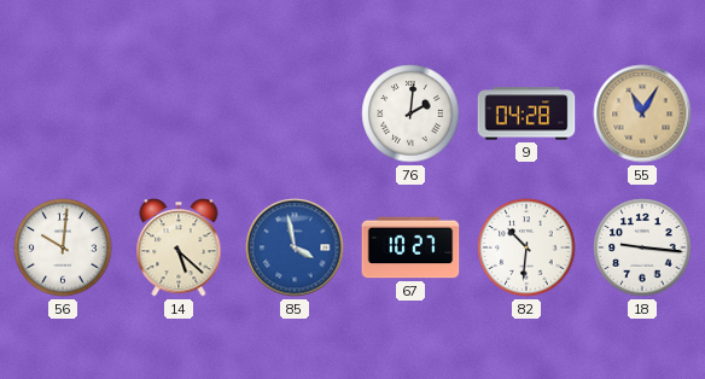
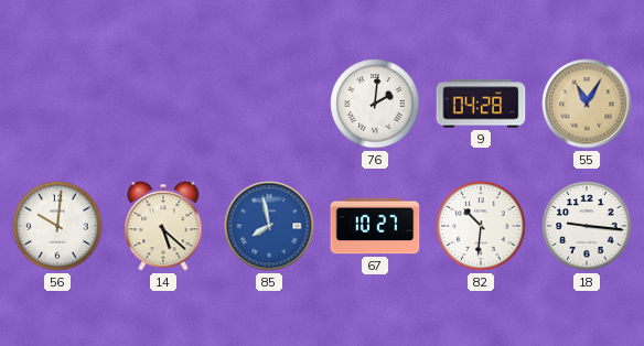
85: 3:58 -> 7:58 (269, 226)
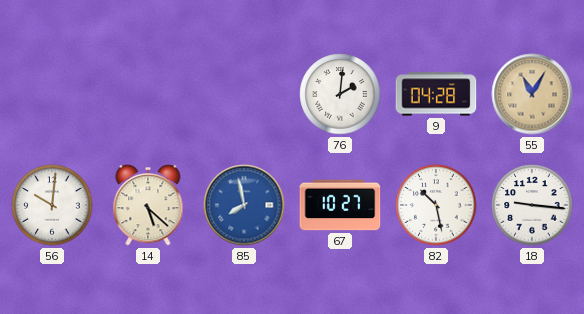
82: 10:31 -> 10:28 (436, 205)
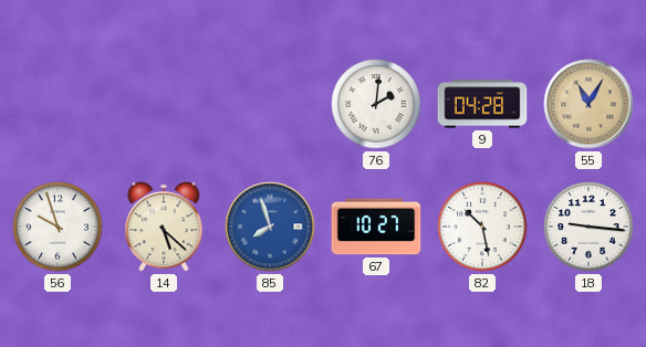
56: 10:01 -> 9:57 (58, 227)
85: 7:58 -> 7:57 (270, 227)
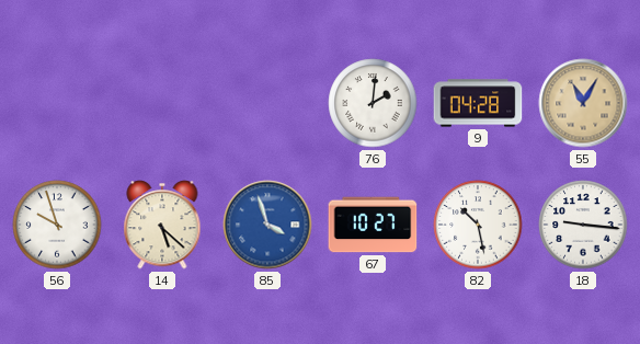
85: 7:57 -> 3:57 (267, 225)
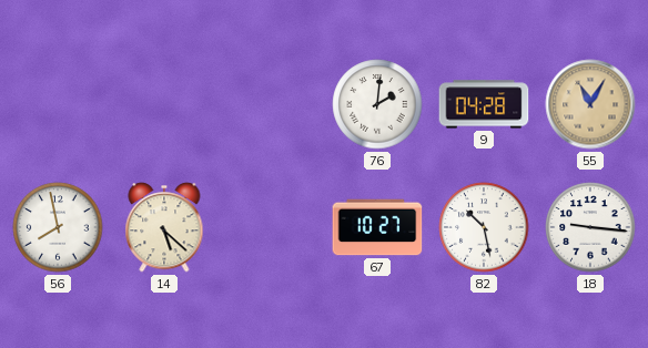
56: 9:57 -> 7:58 (58, 227)
85: 3:57 -> none (267, 225)
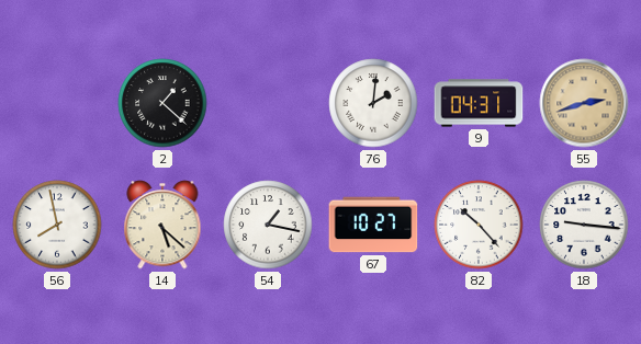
2: none -> 1:22 (162, 103)
9: 04:28 -> 04:31 (479, 103)
55: 11:05 -> 2:42 (584, 103)
54: none -> 1:17 (268, 225)
82: 10:28 -> 10:23 (479, 225)
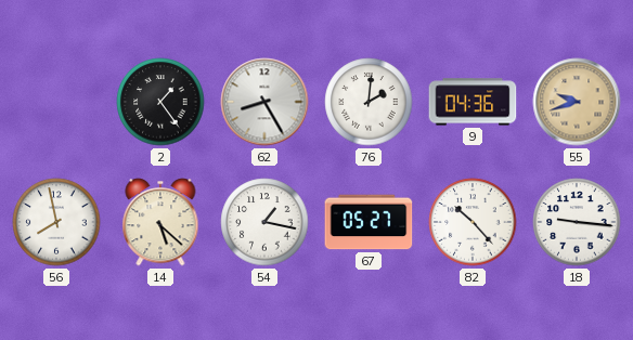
2: 1:22 -> 1:24 (160, 102)
62: none -> 8:25 (264, 102)
9: 04:31 -> 04:36 (473, 102)
55: 2:42 -> 9:42 (577, 102)
67: 10:27 -> 05:27 (369, 222)
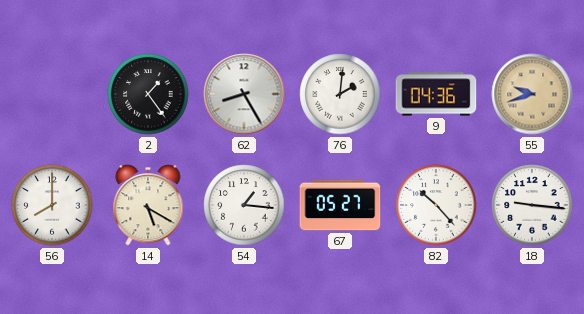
56: 7:58 -> 8:00 (52, 205)
14: 5:22 -> 5:20 (148, 205)
54: 1:17 -> 1:16 (244, 205)
